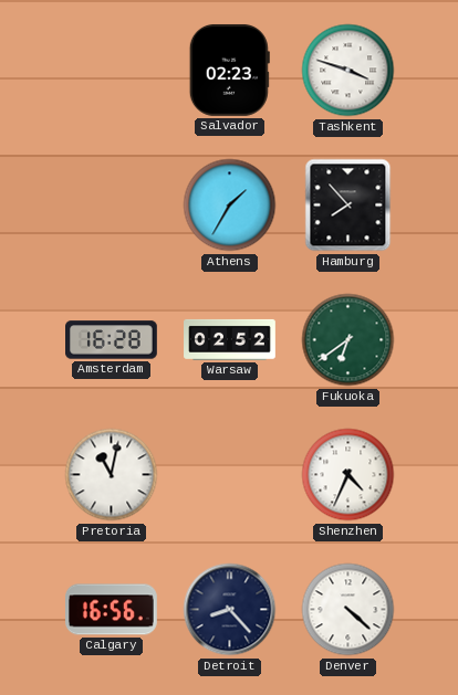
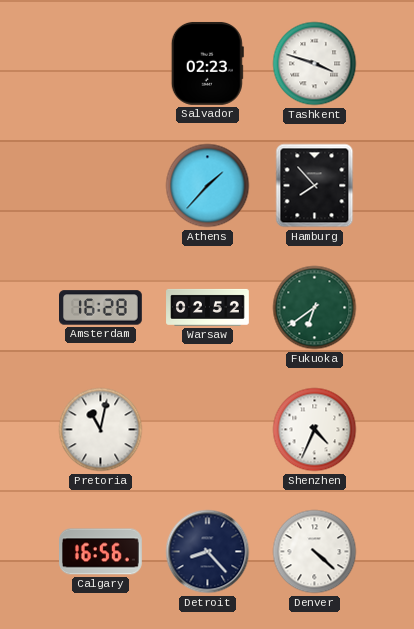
Athens: 1:35 -> 1:37 (208, 186)
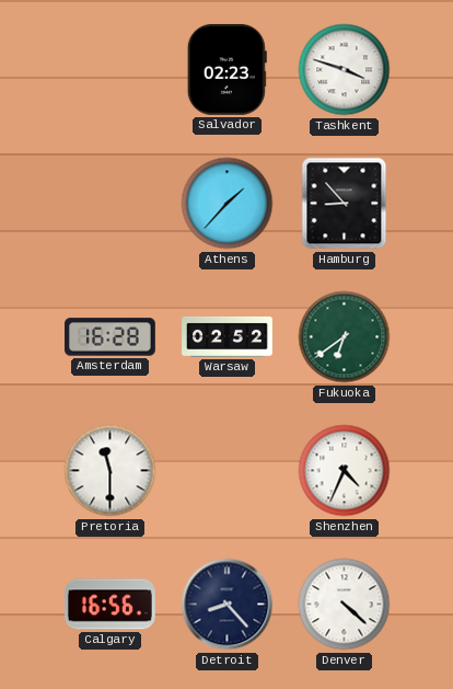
Hamburg: 7:53 -> 8:53 (345, 204)
Pretoria: 11:02 -> 11:30 (111, 471)
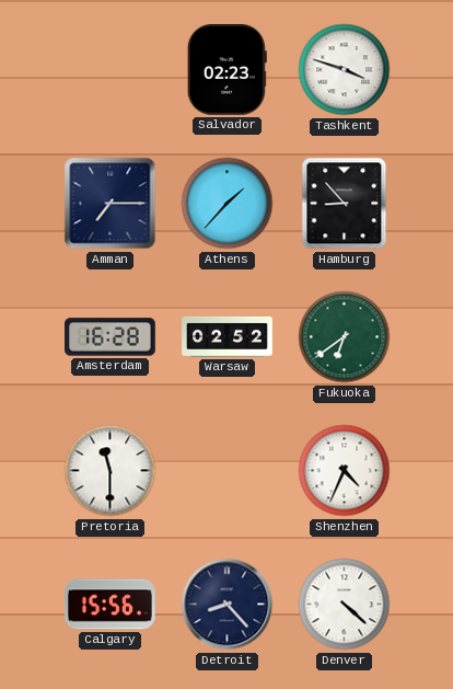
Amman: none -> 7:15 (111, 204)
Calgary: 16:56 -> 15:56 (111, 605)
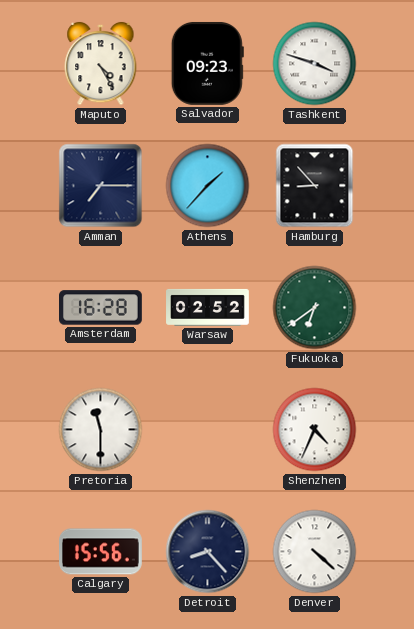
Maputo: none -> 4:25 (101, 64)
Salvador: 02:23 -> 09:23 (207, 63)
